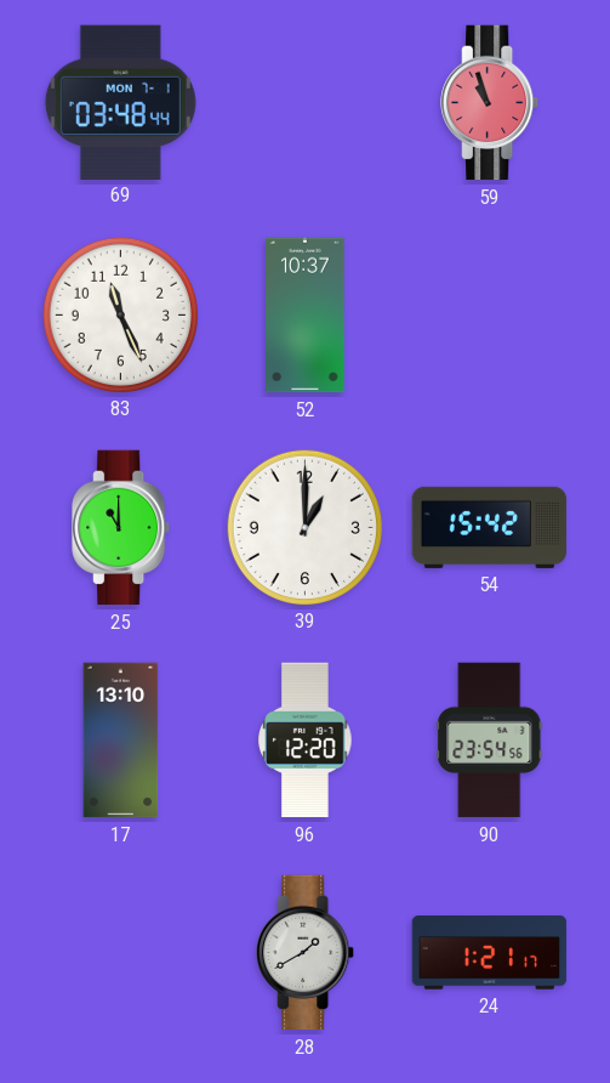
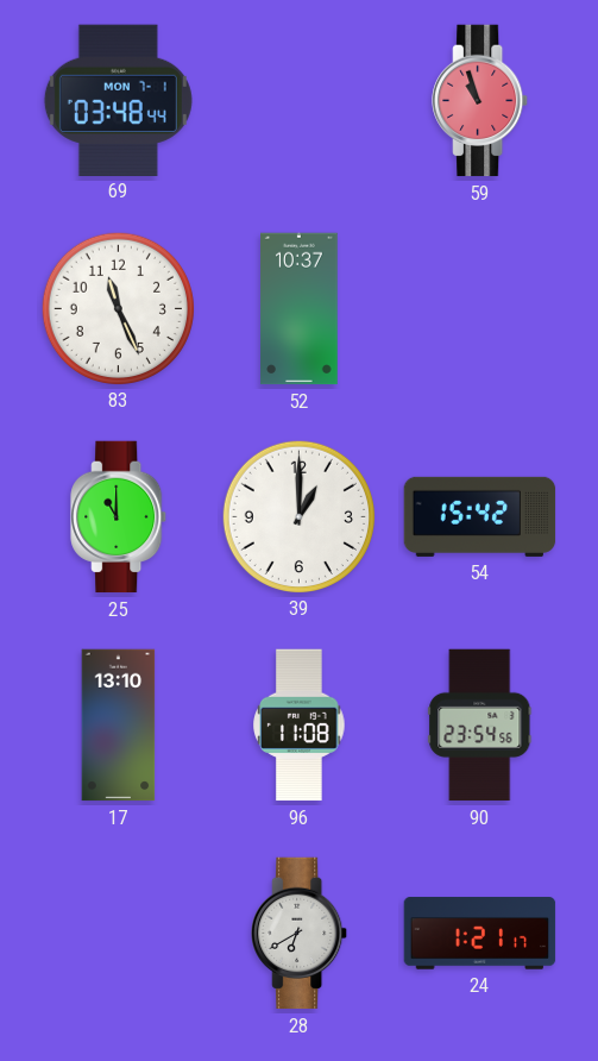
96: 12:20 -> 11:08 (300, 726)
28: 1:40 -> 6:40 (300, 934)
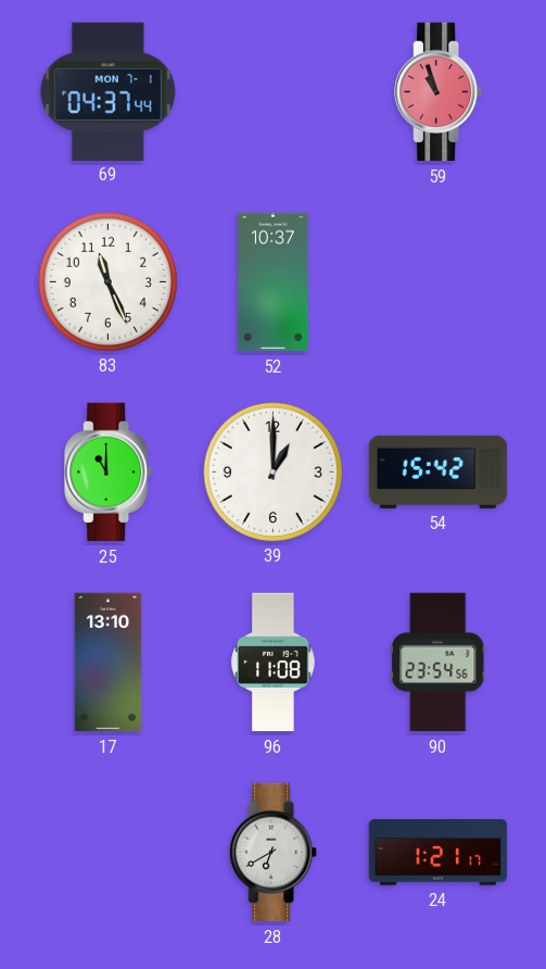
69: 03:48 -> 04:37 (107, 91)
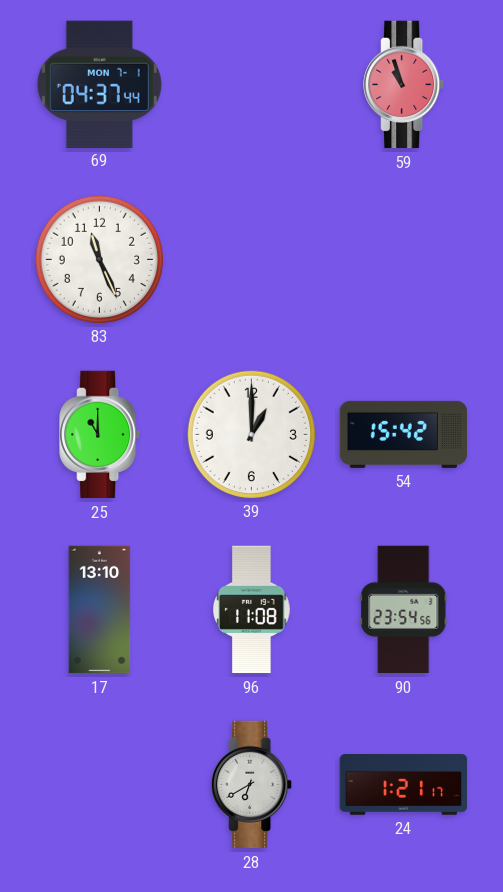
52: 10:37 -> none (274, 282)
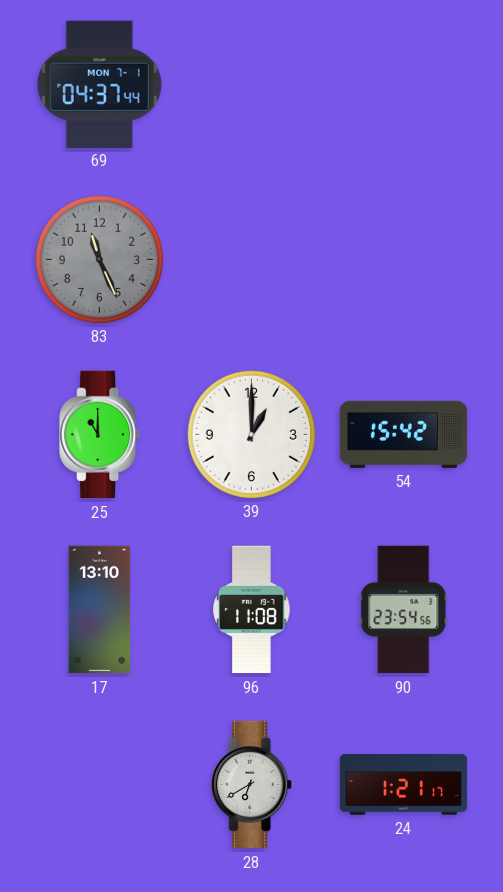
59: 10:57 -> none (404, 85)
83 dial: white -> grey (99, 259)
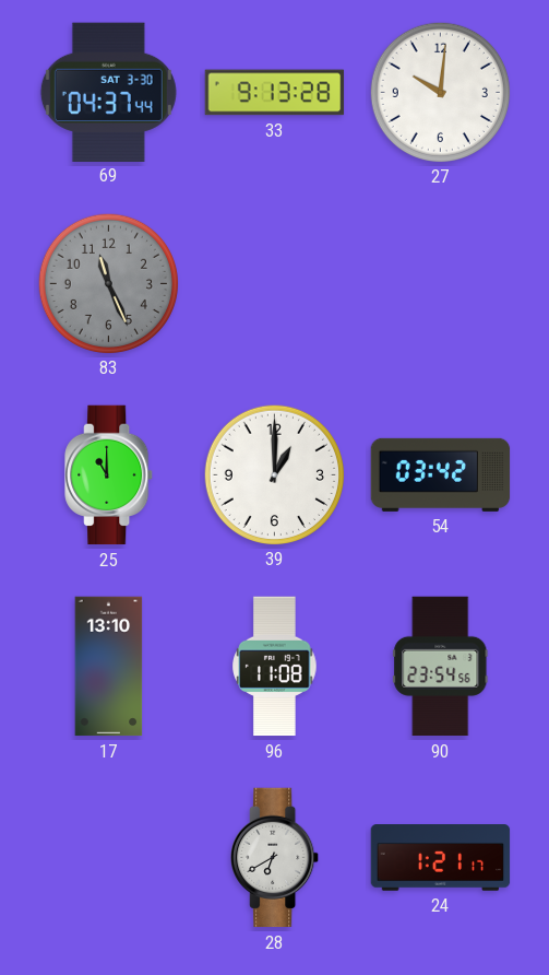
69 date: MON 7-1 -> SAT 3-30 (108, 92)
33: none -> 9:13 (275, 93)
27: none -> 10:01 (440, 92)
54: 15:42 -> 03:42 (441, 474)
